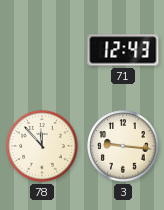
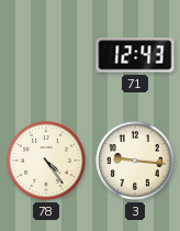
78: 11:53 -> 4:24 (46, 161)
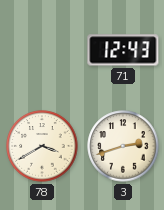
78: 4:24 -> 3:40 (42, 146)
3: 9:16 -> 2:42 (123, 146)
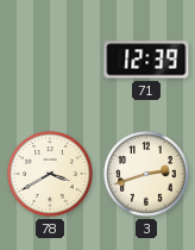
71: 12:43 -> 12:39 (146, 60)
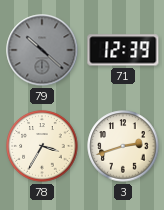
79: none -> 10:22 (42, 50)
78: 3:40 -> 3:35 (42, 146)
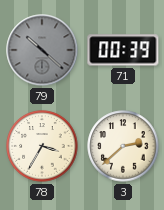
71: 12:39 -> 00:39 (123, 50)
3: 2:42 -> 2:38 (123, 146)
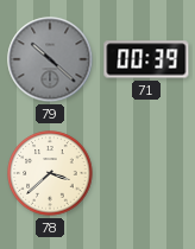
78: 3:35 -> 3:38 (50, 173)
3: 2:38 -> none (123, 146)
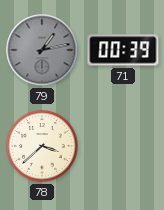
79: 10:22 -> 1:13 (42, 50)
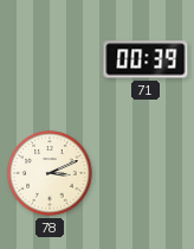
79: 1:13 -> none (42, 50)
78: 3:38 -> 3:11 (50, 173)
